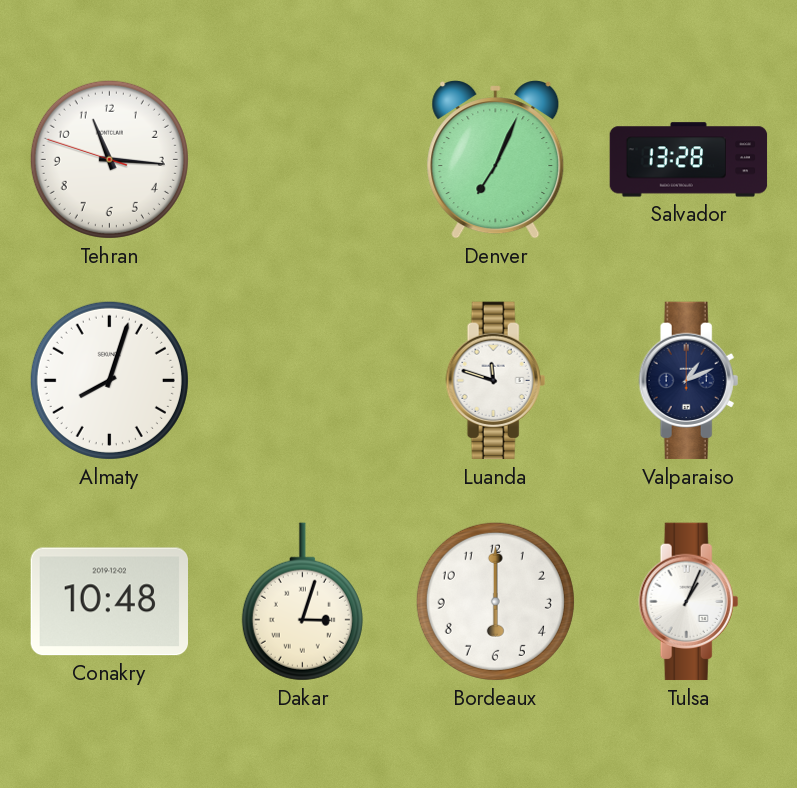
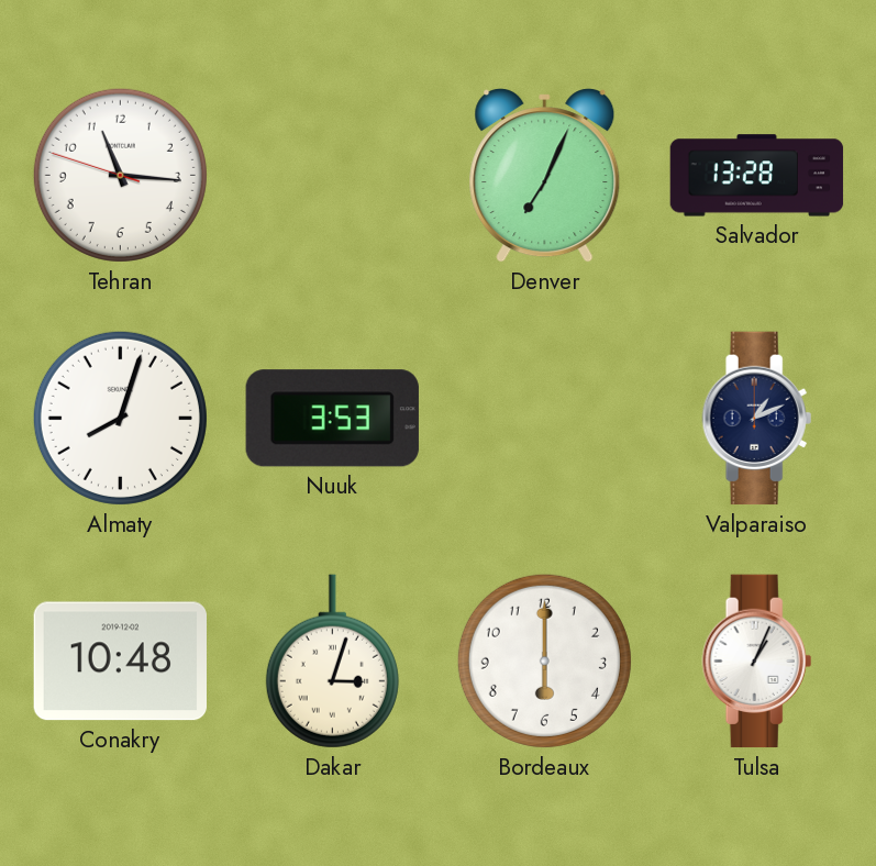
Nuuk: none -> 3:53 (332, 419)
Luanda: 11:48 -> none (496, 381)
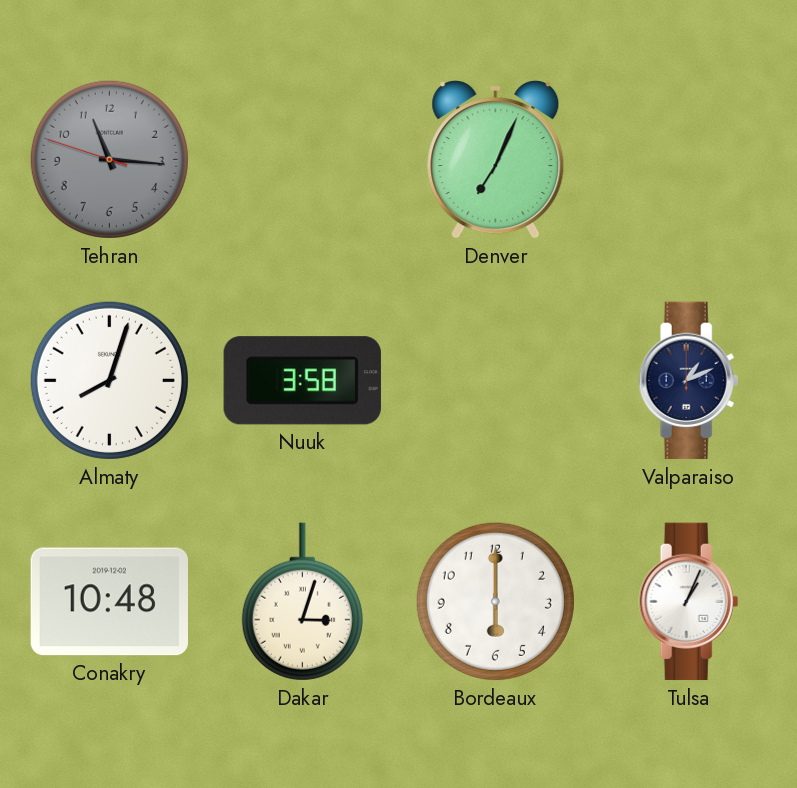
Tehran dial: white -> grey (109, 159)
Salvador: 13:28 -> none (757, 176)
Nuuk: 3:53 -> 3:58 (302, 381)
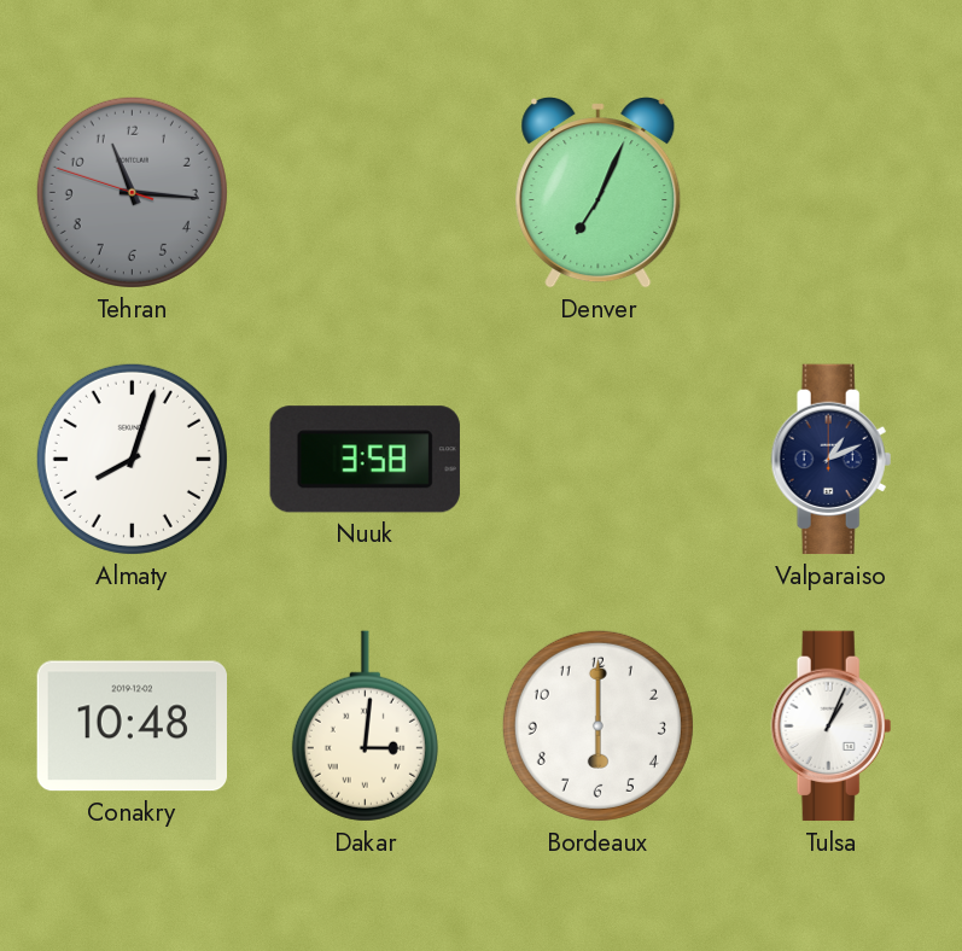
Dakar: 3:03 -> 3:01 (365, 727)
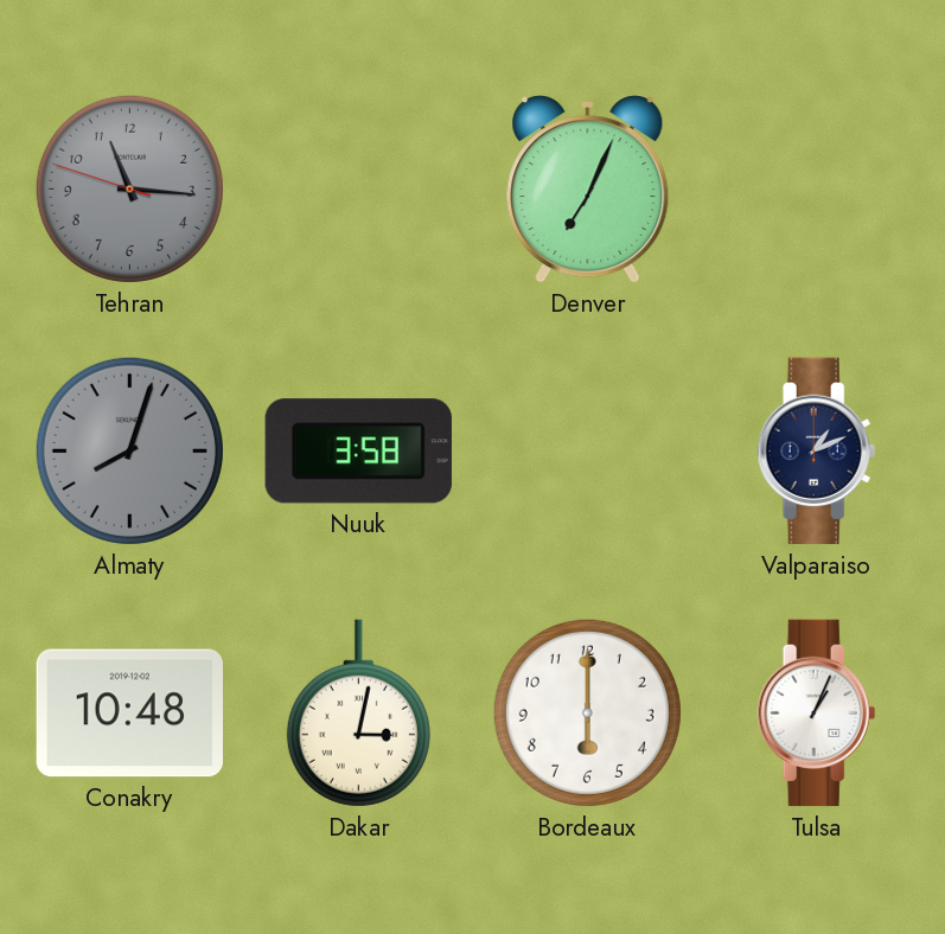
Almaty dial: white -> grey (129, 450)
Dakar: 3:01 -> 3:02 (358, 714)
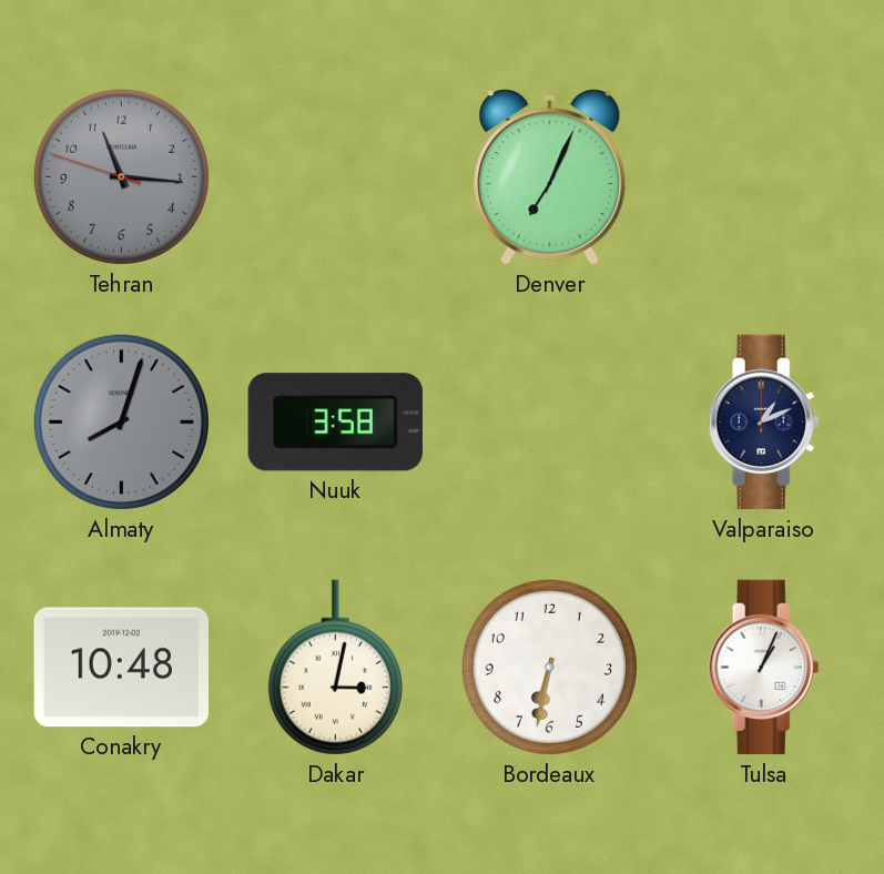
Bordeaux: 6:00 -> 6:32 (549, 667)
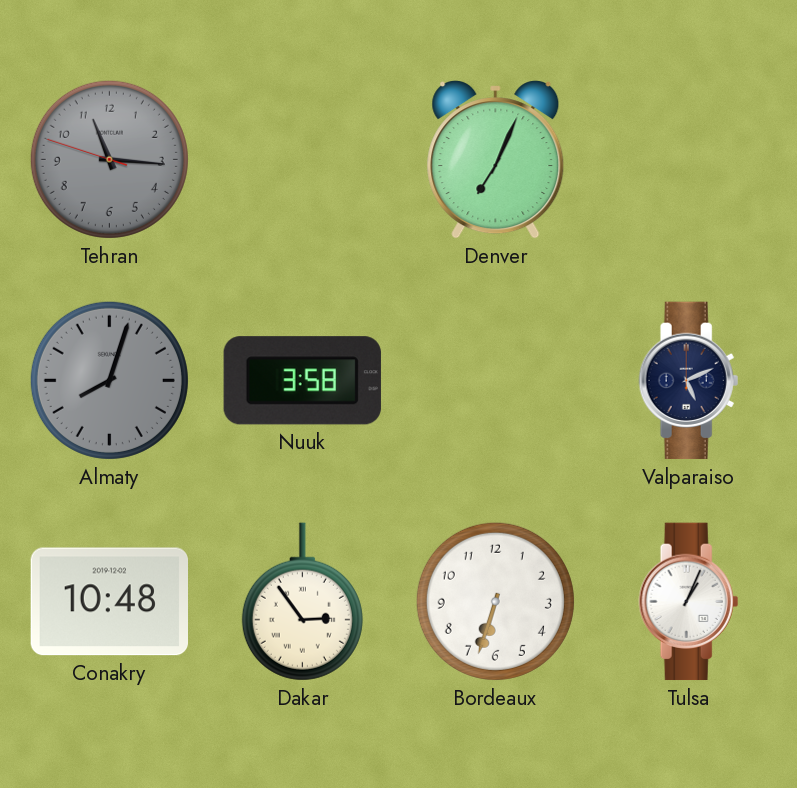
Valparaiso: 1:11 -> 5:11 (689, 381)
Dakar: 3:02 -> 2:54 (302, 602)
Bordeaux: 6:32 -> 6:33 (495, 601)
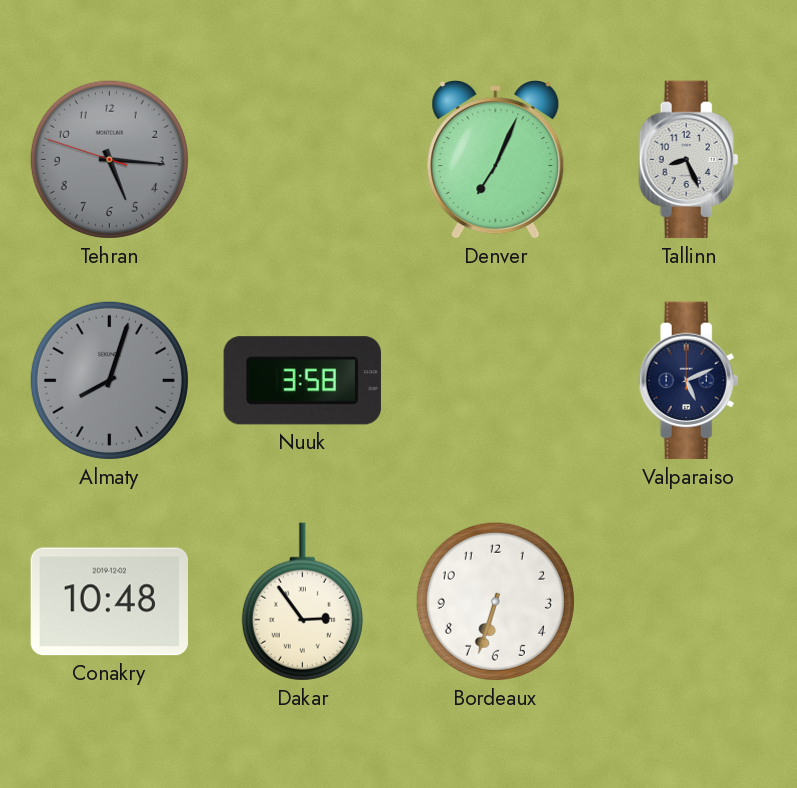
Tehran: 11:15 -> 5:15 (109, 159)
Tallinn: none -> 8:26 (689, 160)
Tulsa: 1:04 -> none (689, 602)
